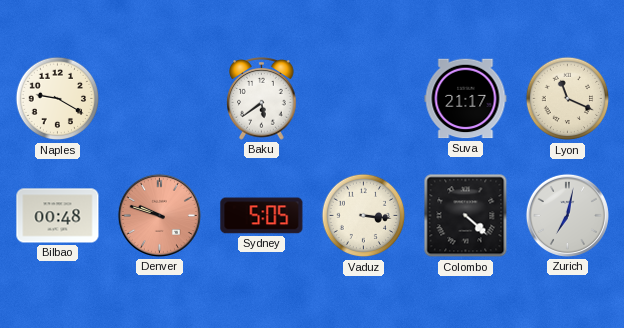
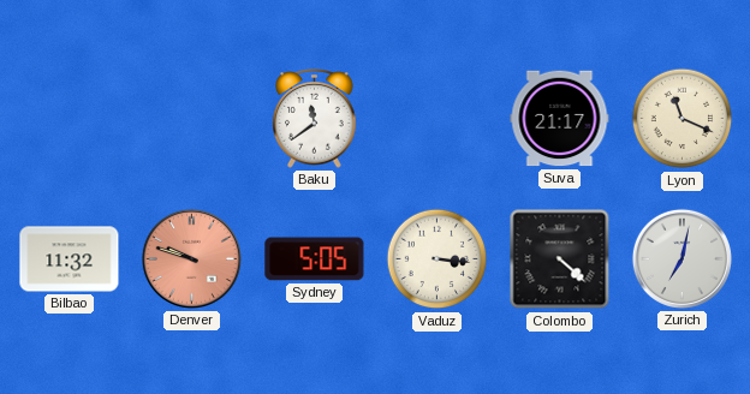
Naples: 9:20 -> none (58, 99)
Baku: 5:39 -> 11:39 (315, 119)
Bilbao: 00:48 -> 11:32 (70, 259)
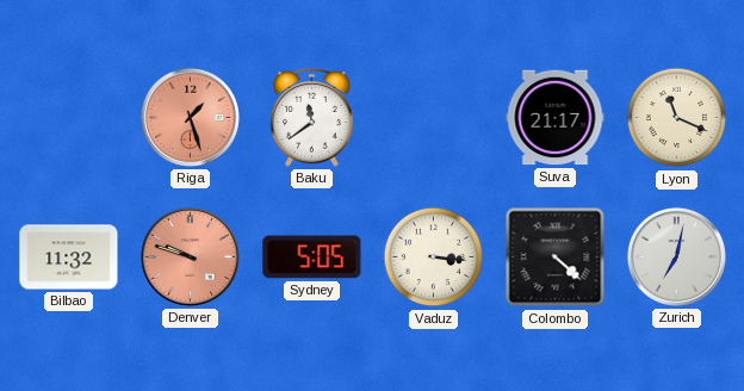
Riga: none -> 1:27 (190, 117)
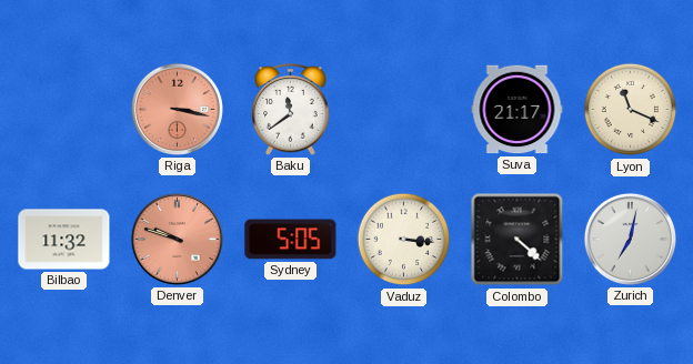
Riga: 1:27 -> 3:17 (177, 109)
